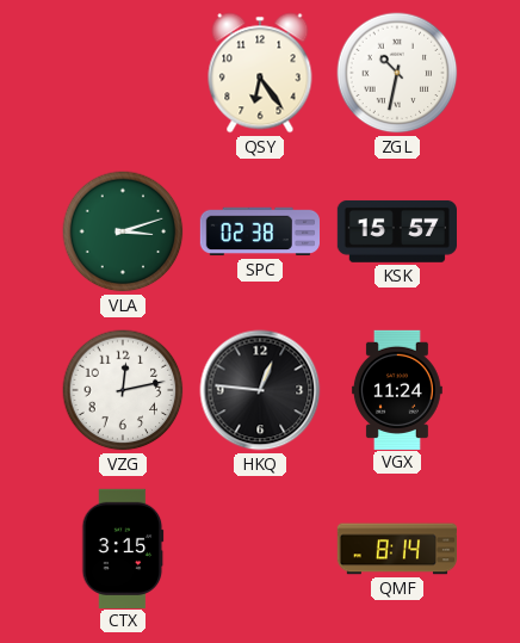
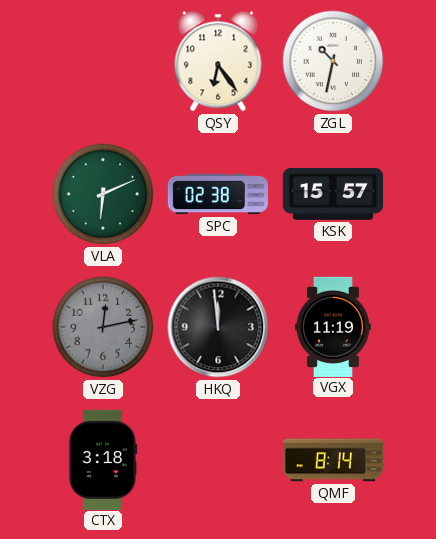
VLA: 3:12 -> 6:11 (103, 194)
VZG dial: white -> grey (103, 327)
HKQ: 12:46 -> 11:59 (218, 327)
VGX: 11:24 -> 11:19 (333, 326)
CTX: 3:15 -> 3:18 (103, 459)
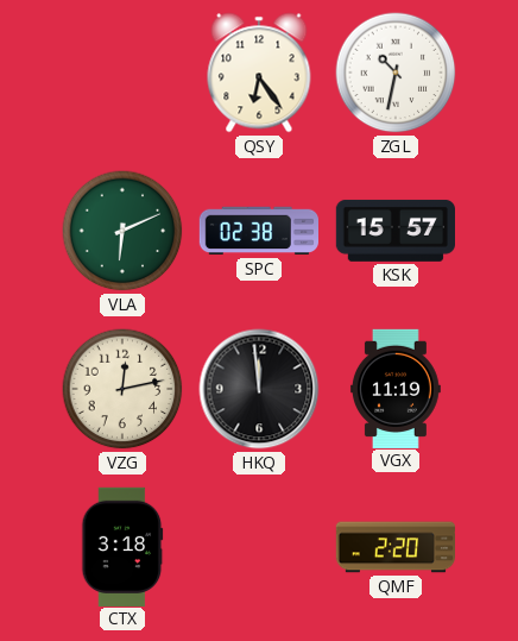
VZG dial: grey -> cream (122, 389)
QMF: 8:14 -> 2:20 (394, 547)
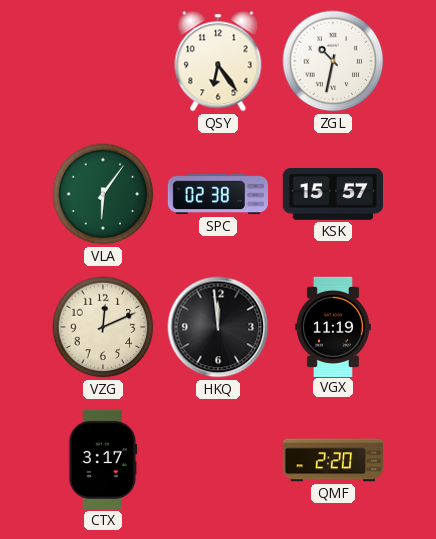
VLA: 6:11 -> 6:06 (103, 194)
VZG: 12:13 -> 12:11 (103, 327)
CTX: 3:18 -> 3:17 (103, 459)
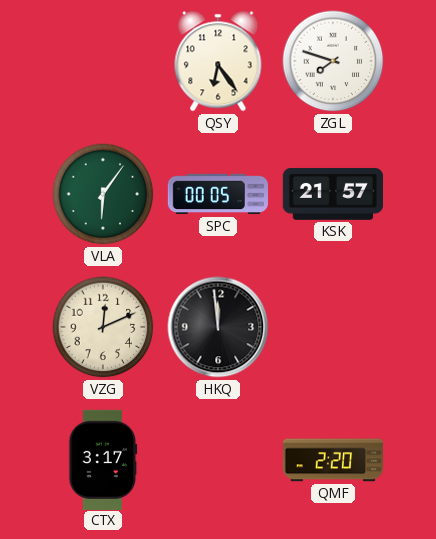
ZGL: 10:32 -> 7:48 (333, 61)
SPC: 02:38 -> 00:05 (217, 194)
KSK: 15:57 -> 21:57 (332, 194)
VGX: 11:19 -> none (333, 326)
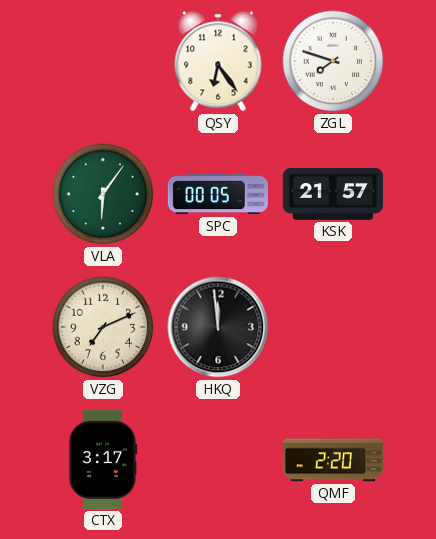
VZG: 12:11 -> 7:11 (103, 327)
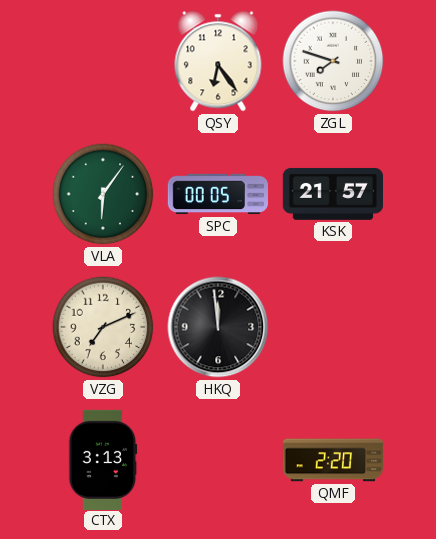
CTX: 3:17 -> 3:13 (103, 459)
